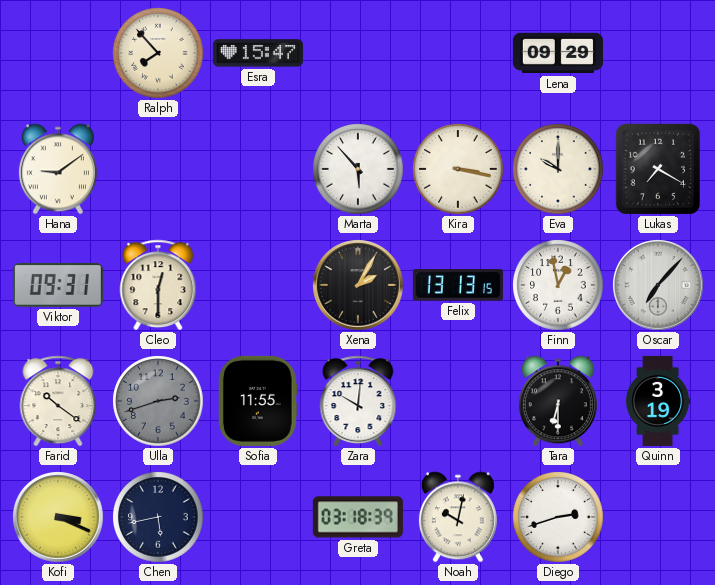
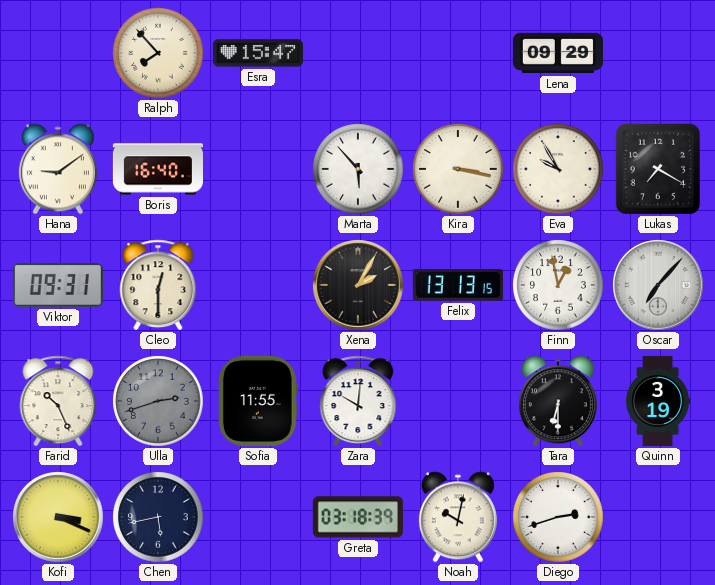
Boris: none -> 16:40 (158, 169)
Eva: 10:00 -> 9:55 (558, 169)
Farid: 10:21 -> 10:26 (58, 401)
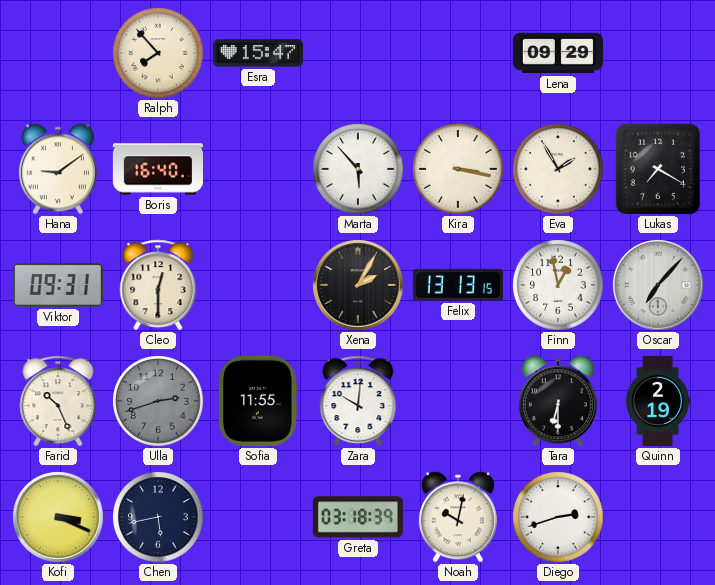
Eva: 9:55 -> 1:55 (558, 169)
Quinn: 3:19 -> 2:19 (658, 401)
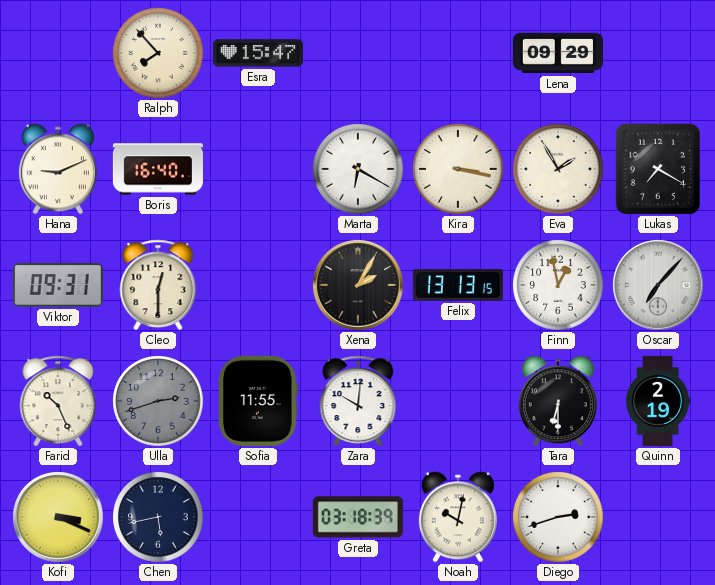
Hana: 9:09 -> 9:11 (58, 169)
Marta: 5:53 -> 6:20 (358, 169)
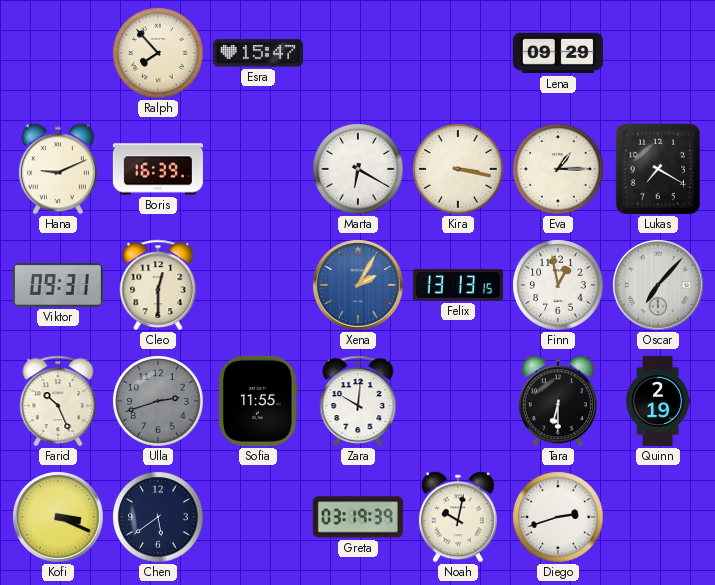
Boris: 16:40 -> 16:39 (158, 169)
Eva: 1:55 -> 1:15 (558, 169)
Xena dial: black -> blue (358, 285)
Chen: 5:43 -> 5:39 (158, 517)
Greta: 03:18 -> 03:19 (358, 517)
